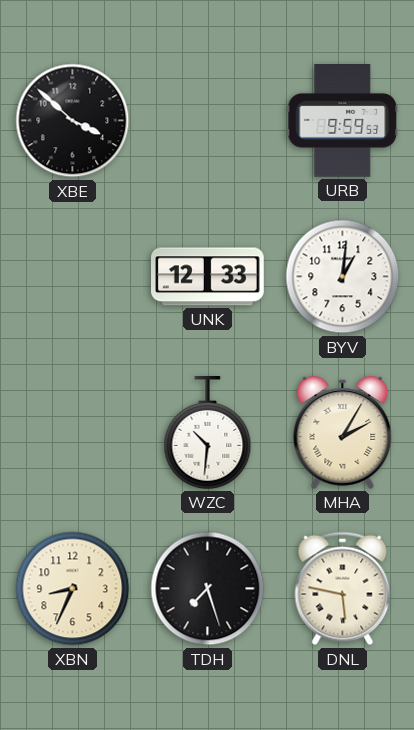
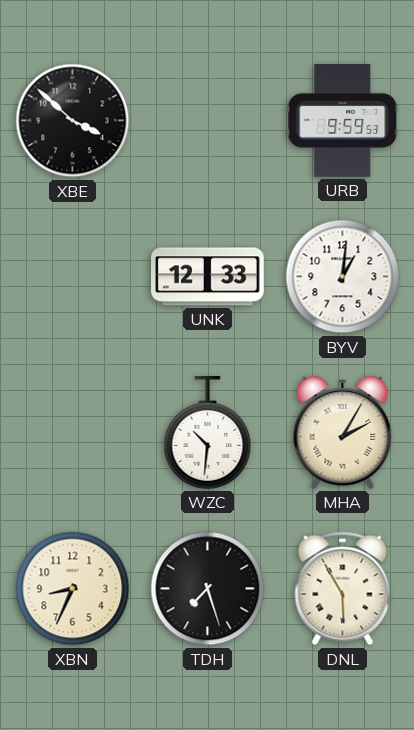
DNL: 5:47 -> 5:55 (343, 589)
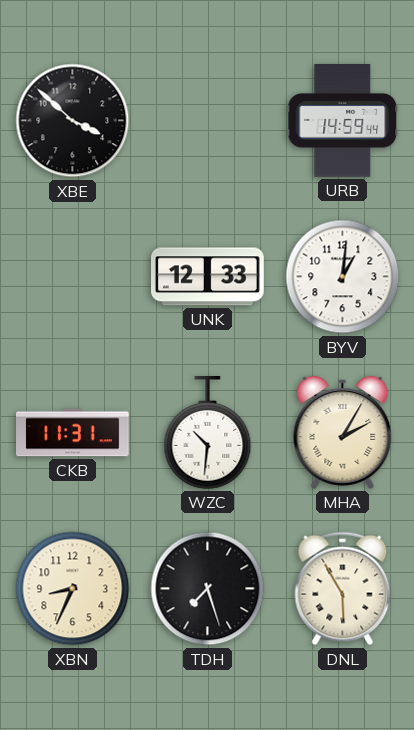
URB: 9:59 -> 14:59 (343, 121)
CKB: none -> 11:31 (73, 433)
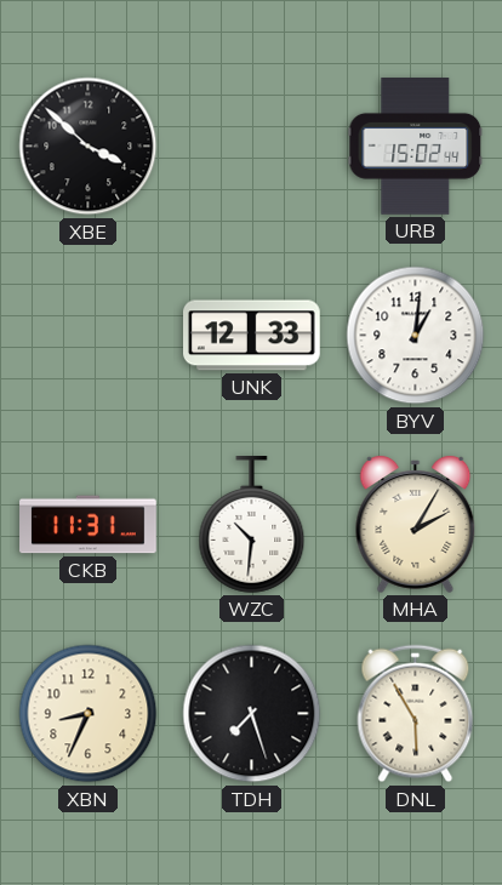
URB: 14:59 -> 15:02 (416, 147)
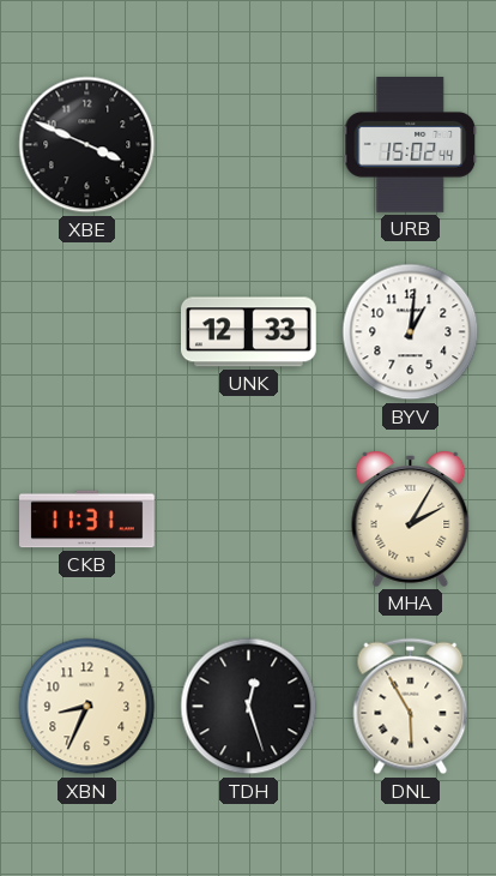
XBE: 3:52 -> 3:49 (87, 145)
WZC: 10:31 -> none (252, 525)
TDH: 7:27 -> 12:27 (249, 707)
